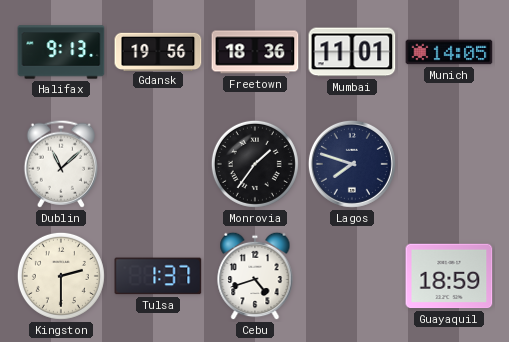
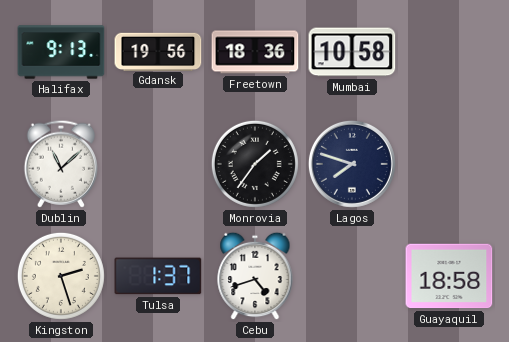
Mumbai: 11:01 -> 10:58 (352, 52)
Munich: 14:05 -> none (449, 52)
Kingston: 2:30 -> 2:27 (61, 276)
Guayaquil: 18:59 -> 18:58 (449, 276)
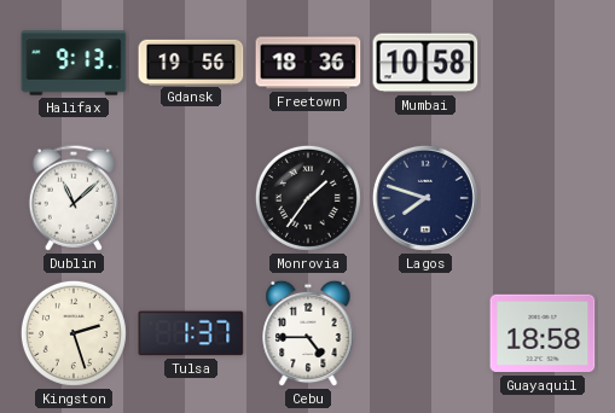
Cebu: 4:42 -> 4:45 (308, 333)
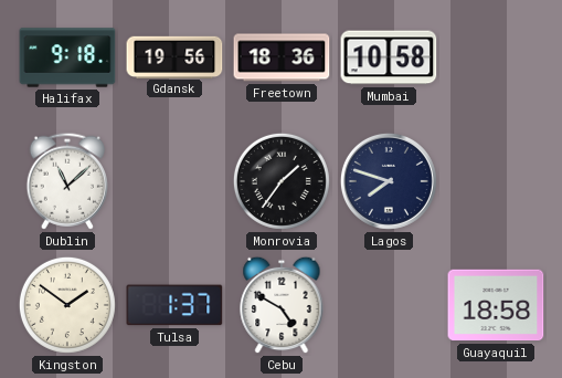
Halifax: 9:13 -> 9:18 (67, 57)
Kingston: 2:27 -> 1:51 (67, 305)
Cebu: 4:45 -> 4:50 (282, 305)
